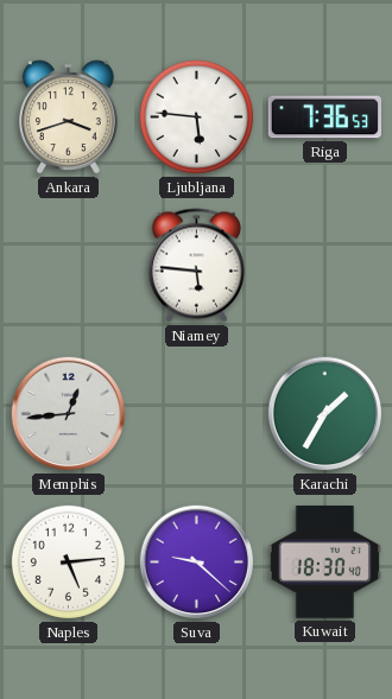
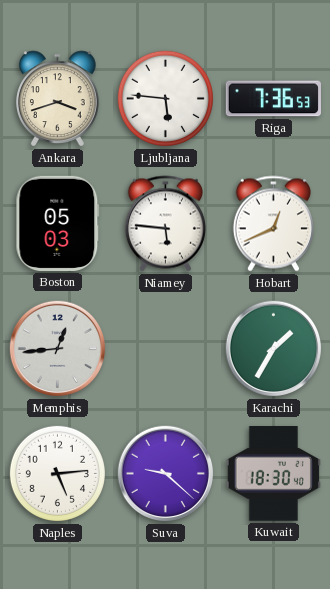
Boston: none -> 05:03 (58, 223)
Hobart: none -> 12:41 (273, 224)
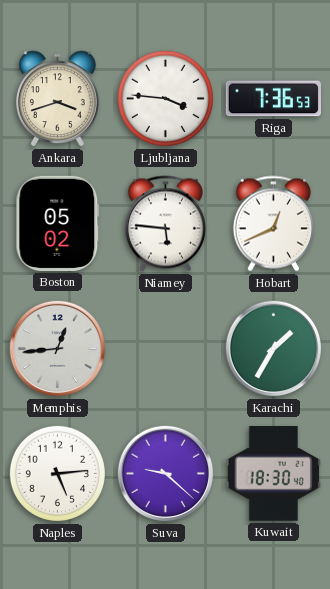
Ljubljana: 5:46 -> 3:46 (165, 98)
Boston: 05:03 -> 05:02 (58, 223)
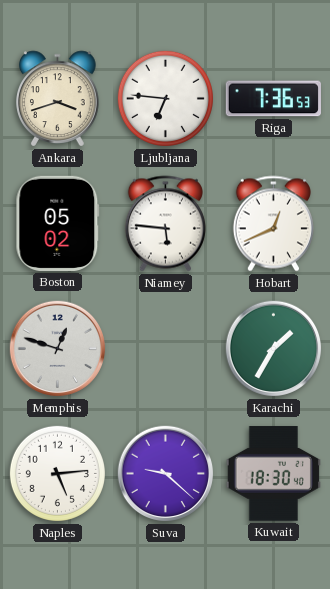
Ljubljana: 3:46 -> 6:46 (165, 98)
Memphis: 12:44 -> 12:48 (58, 349)
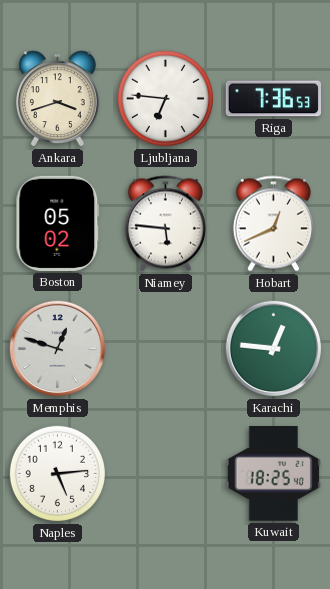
Karachi: 1:35 -> 12:46 (274, 349)
Suva: 9:22 -> none (166, 474)
Kuwait: 18:30 -> 18:25 (273, 474)
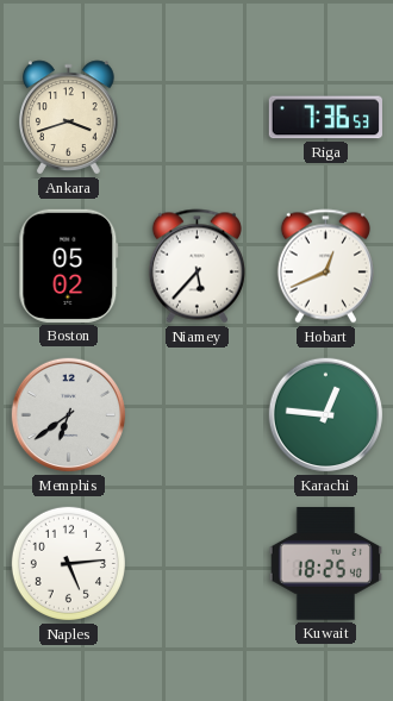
Ljubljana: 6:46 -> none (165, 98)
Niamey: 5:46 -> 5:37 (196, 267)
Memphis: 12:48 -> 6:39 (69, 415)
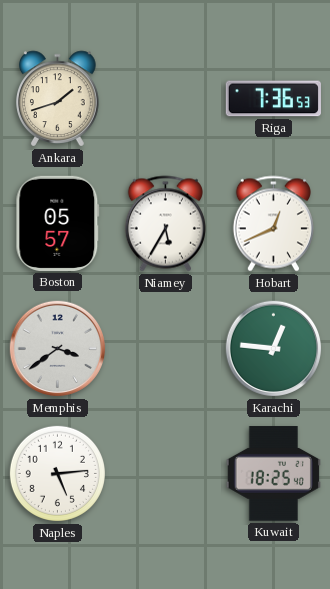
Ankara: 3:42 -> 1:42 (58, 99)
Boston: 05:02 -> 05:57 (58, 223)
Niamey: 5:37 -> 5:35 (165, 224)
Memphis: 6:39 -> 3:39 (58, 349)
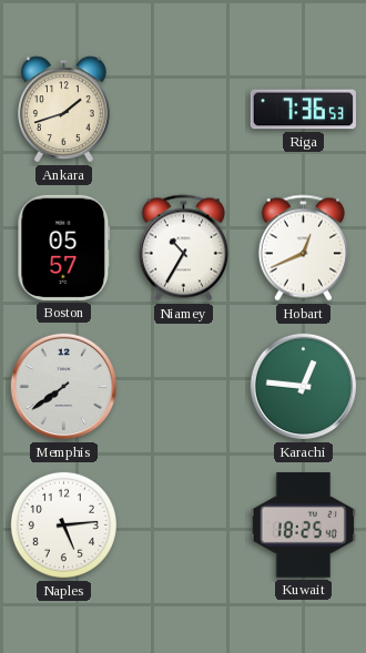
Niamey: 5:35 -> 10:35 (183, 248)
Memphis: 3:39 -> 7:39 (64, 387)
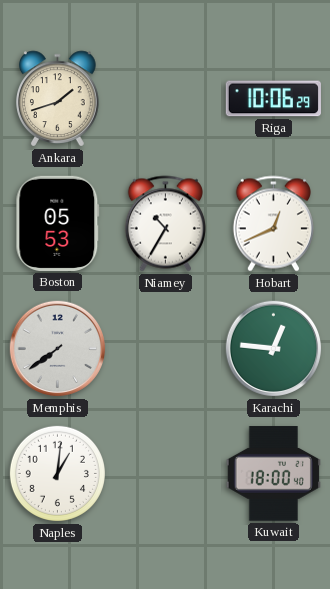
Riga: 7:36 -> 10:06 (273, 99)
Boston: 05:57 -> 05:53 (58, 223)
Naples: 5:14 -> 1:01 (57, 473)
Kuwait: 18:25 -> 18:00 (273, 474)
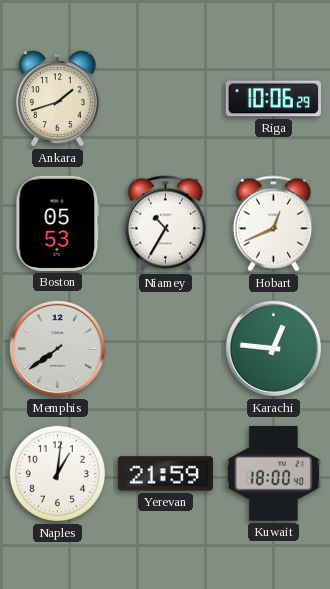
Yerevan: none -> 21:59 (165, 474)
